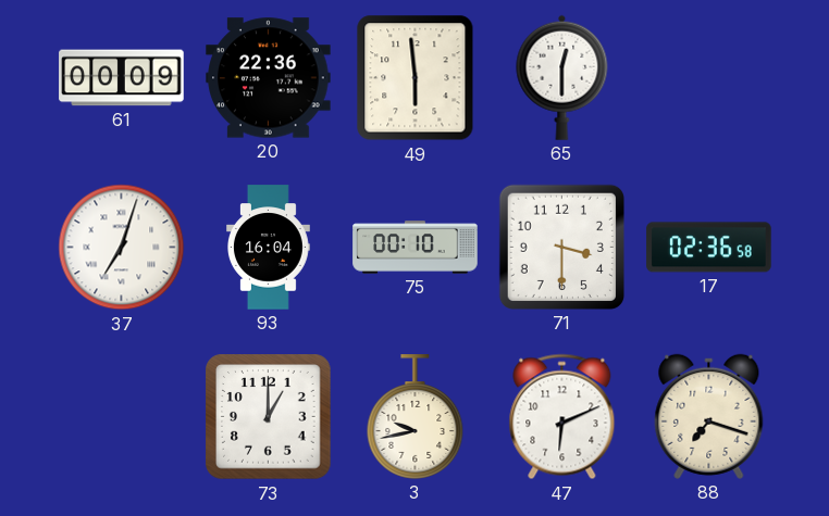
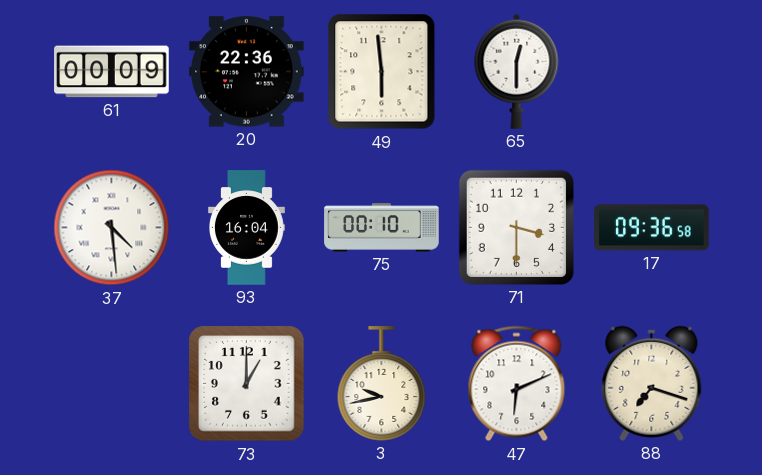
37: 7:03 -> 4:29 (112, 228)
17: 02:36 -> 09:36 (652, 228)
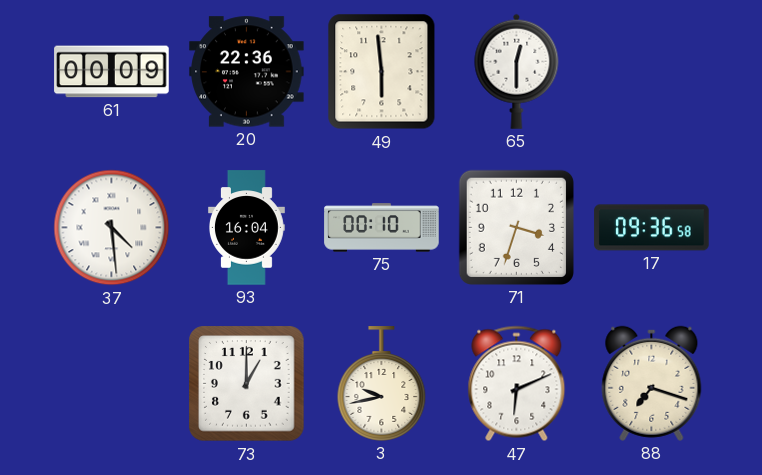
71: 3:30 -> 3:33 (516, 227)
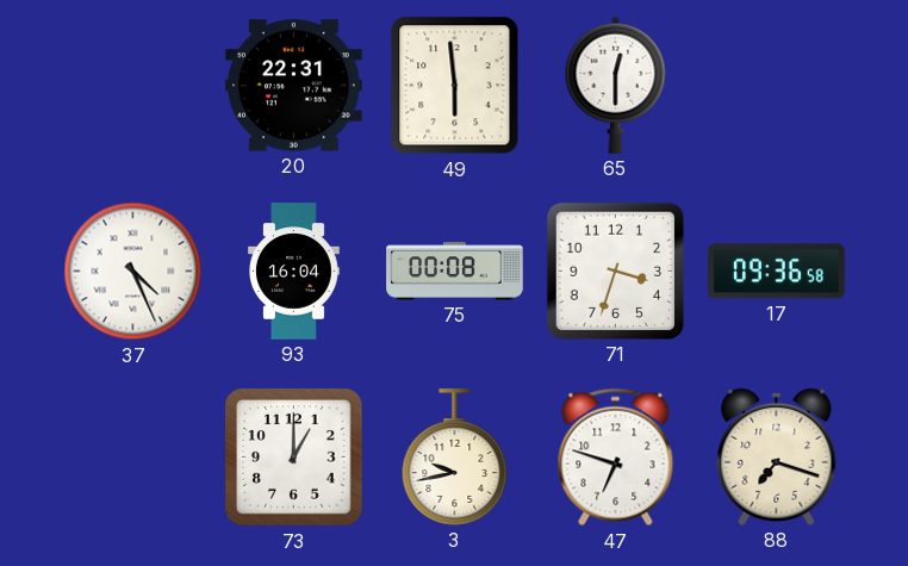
61: 00:09 -> none (112, 72)
20: 22:36 -> 22:31 (294, 86)
37: 4:29 -> 4:26 (133, 272)
75: 00:10 -> 00:08 (455, 272)
47: 6:11 -> 6:48 (616, 458)
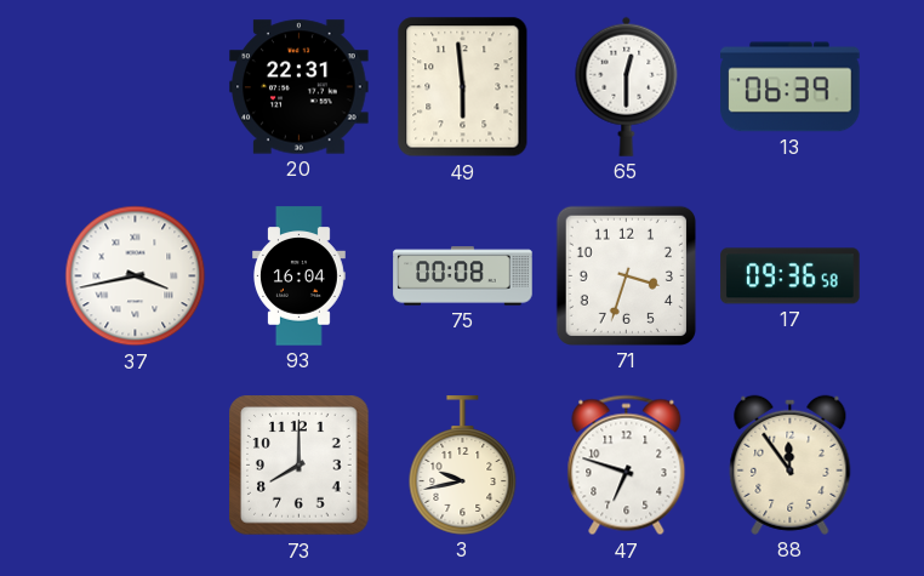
13: none -> 06:39 (791, 87)
37: 4:26 -> 3:43 (136, 276)
73: 1:00 -> 8:00 (300, 466)
88: 7:18 -> 11:54 (791, 464)
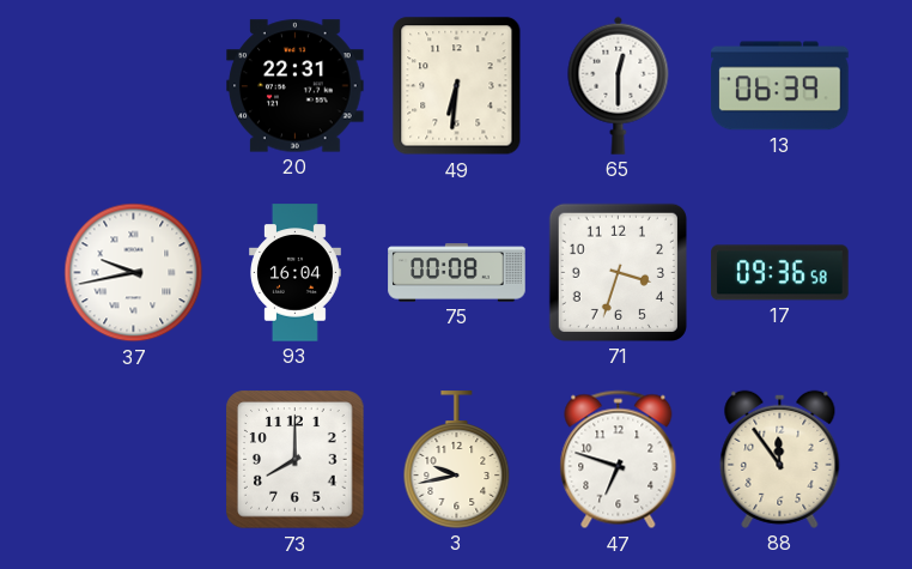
49: 5:59 -> 6:31 (457, 86)
37: 3:43 -> 9:43 (134, 273)
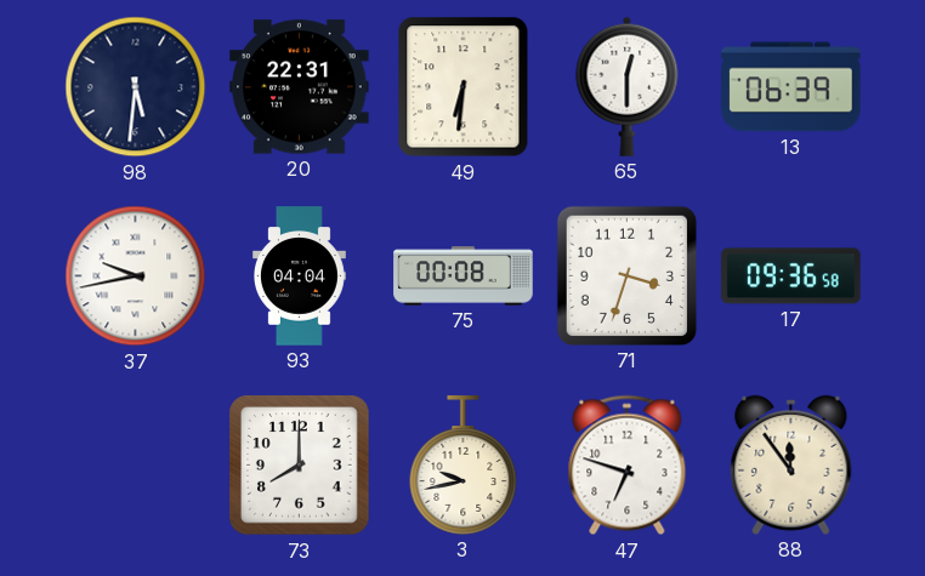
98: none -> 5:31 (136, 87)
93: 16:04 -> 04:04 (300, 276)
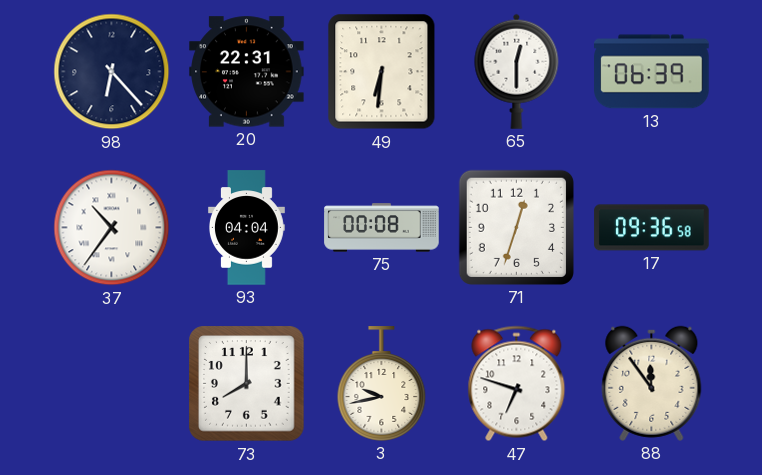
98: 5:31 -> 6:23 (112, 72)
37: 9:43 -> 10:36 (112, 228)
71: 3:33 -> 12:33 (516, 227)
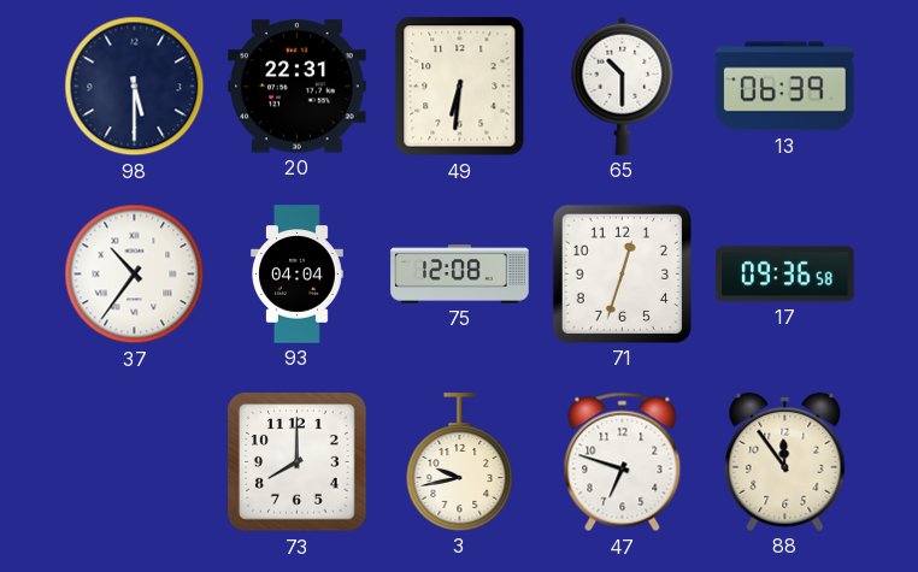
98: 6:23 -> 5:30 (135, 87)
65: 12:30 -> 10:30 (623, 85)
75: 00:08 -> 12:08 (460, 275)
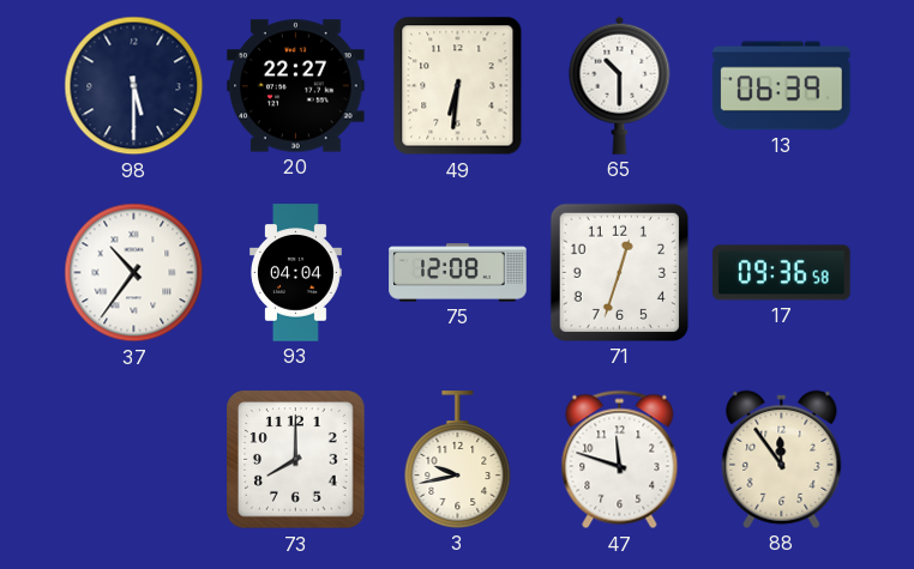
20: 22:31 -> 22:27 (296, 86)
47: 6:48 -> 11:48 (620, 460)
